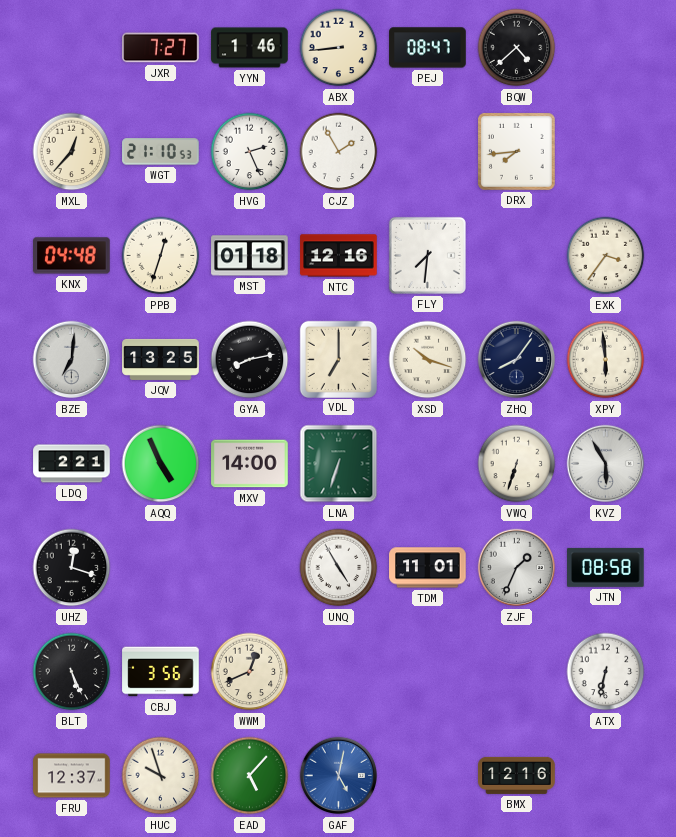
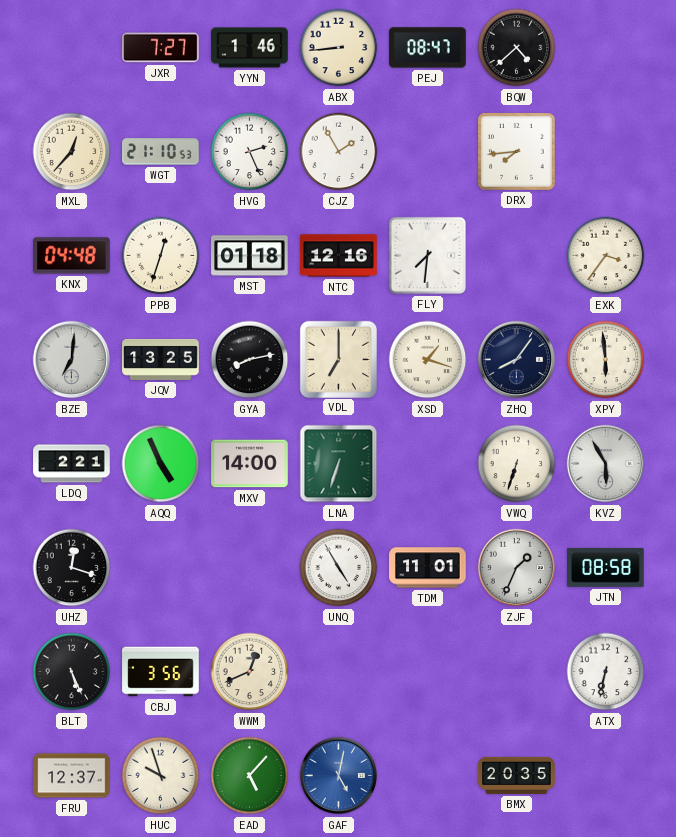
XSD: 10:18 -> 1:18 (428, 360)
BMX: 12:16 -> 20:35 (517, 775)
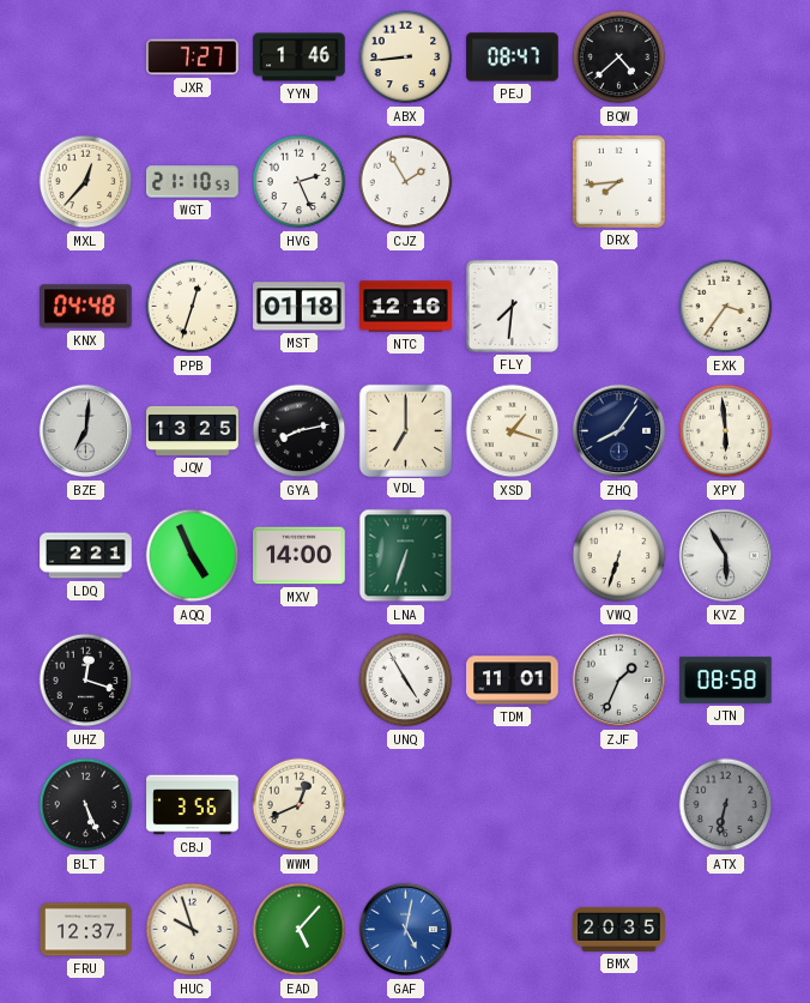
ATX dial: white -> grey (726, 805)
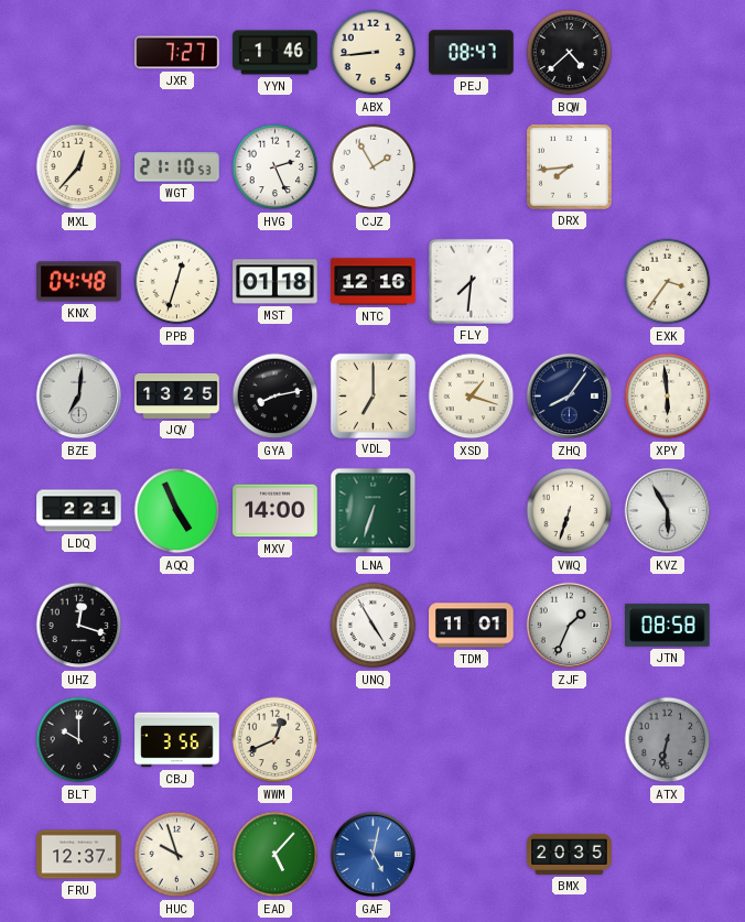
BLT: 5:26 -> 10:00 (79, 740)
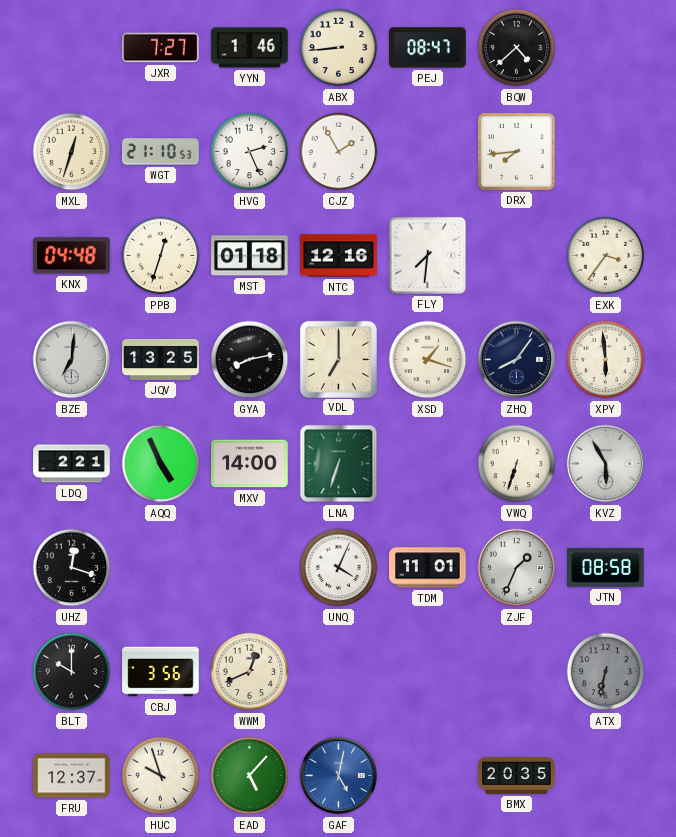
MXL: 12:37 -> 12:33 (72, 152)
UNQ: 4:55 -> 4:04 (339, 568)
